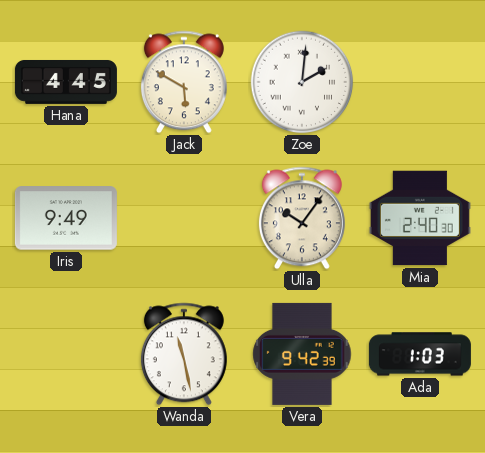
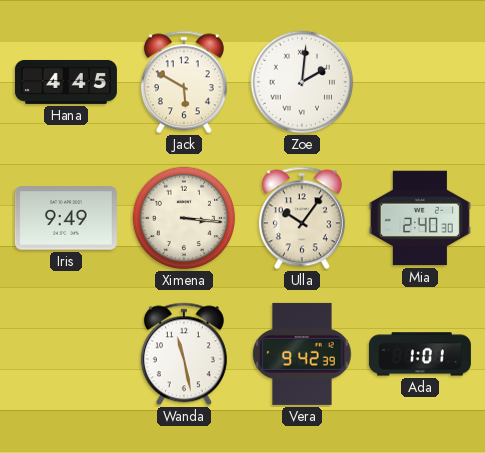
Ximena: none -> 3:16 (184, 218)
Ada: 1:03 -> 1:01 (420, 354)
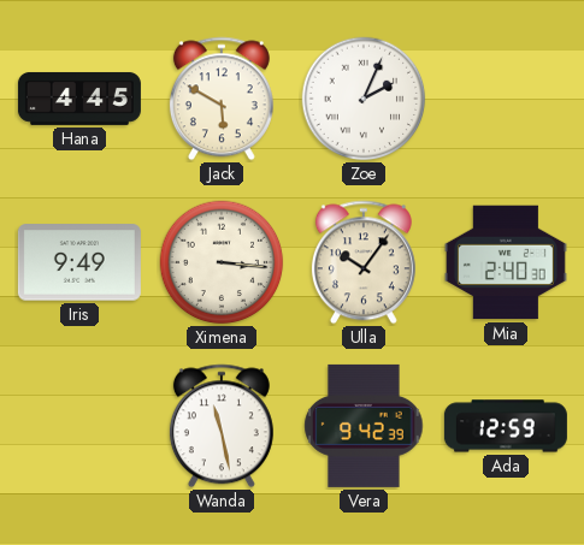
Zoe: 2:01 -> 2:04 (364, 99)
Ada: 1:01 -> 12:59 (506, 426)
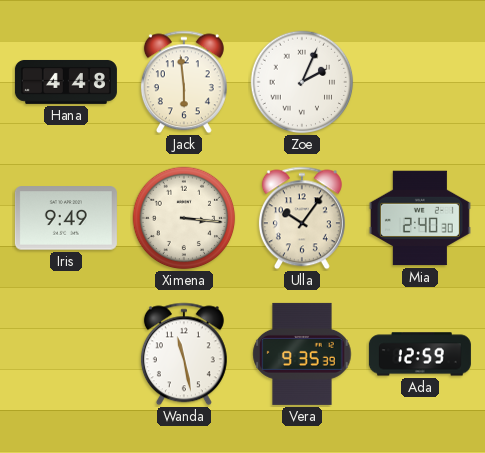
Hana: 4:45 -> 4:48 (66, 82)
Jack: 5:50 -> 5:59 (184, 82)
Vera: 9:42 -> 9:35 (302, 354)
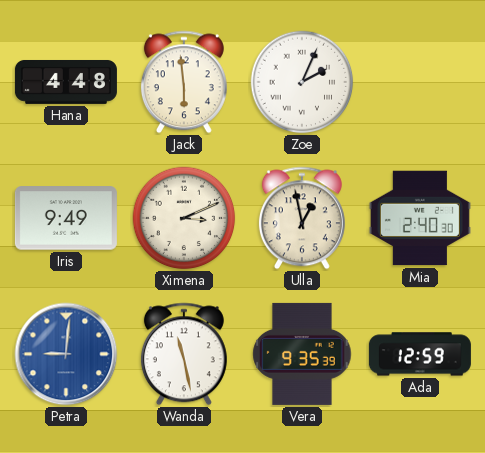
Ximena: 3:16 -> 3:11 (184, 218)
Ulla: 10:06 -> 12:58 (302, 218)
Petra: none -> 9:01 (66, 354)
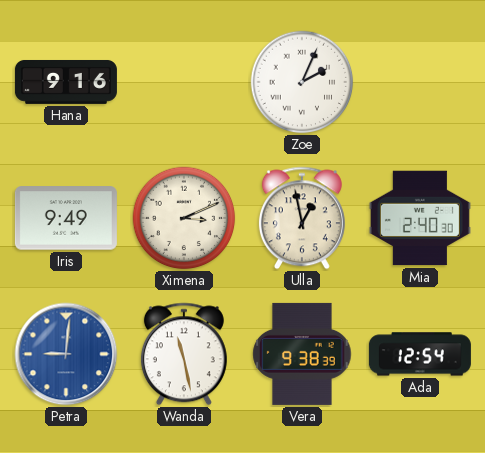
Hana: 4:48 -> 9:16 (66, 82)
Jack: 5:59 -> none (184, 82)
Vera: 9:35 -> 9:38 (302, 354)
Ada: 12:59 -> 12:54 (420, 354)
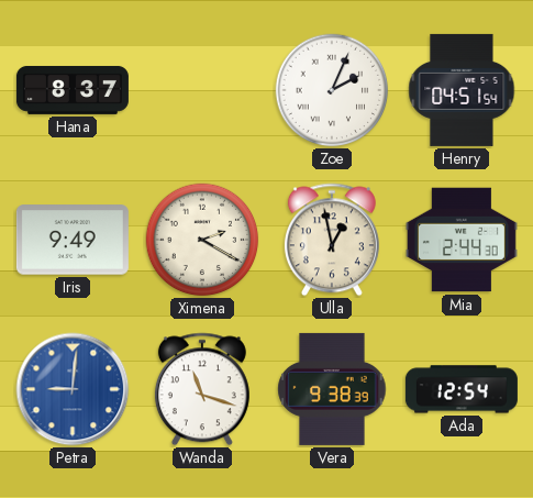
Hana: 9:16 -> 8:37 (73, 90)
Henry: none -> 04:51 (462, 90)
Ximena: 3:11 -> 2:20 (202, 240)
Mia: 2:40 -> 2:44 (462, 240)
Wanda: 11:28 -> 11:18 (202, 389)
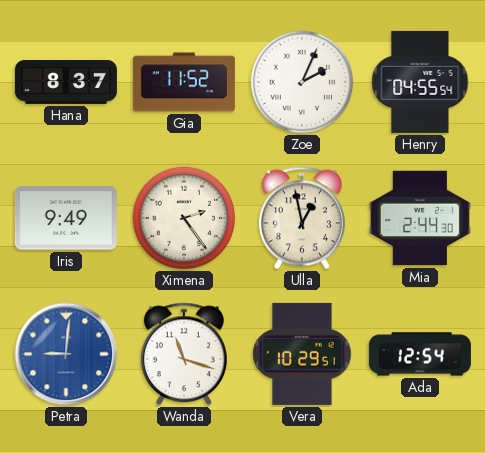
Gia: none -> 11:52 (184, 82)
Henry: 04:51 -> 04:55 (420, 82)
Ximena: 2:20 -> 2:24 (184, 218)
Vera: 9:38 -> 10:29 (302, 354)
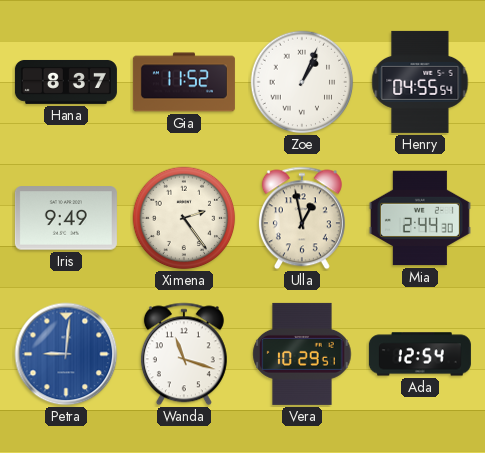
Zoe: 2:04 -> 1:04 (302, 82)
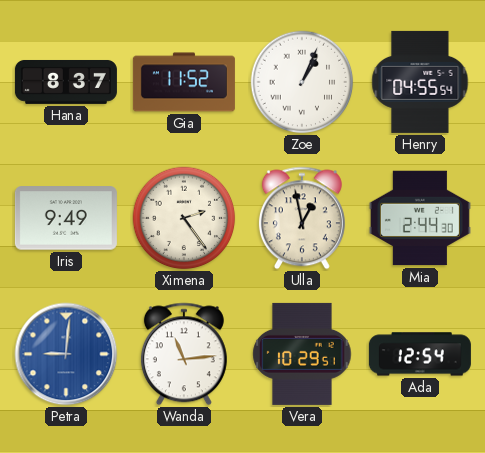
Wanda: 11:18 -> 11:14 (184, 354)
